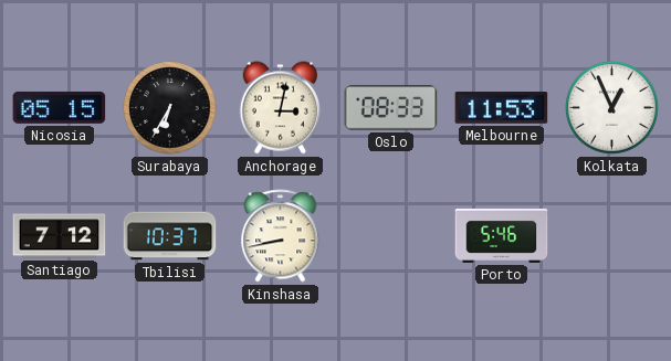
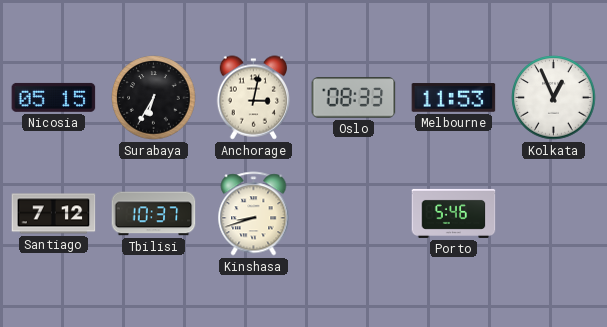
Kinshasa: 8:43 -> 8:42 (254, 214)
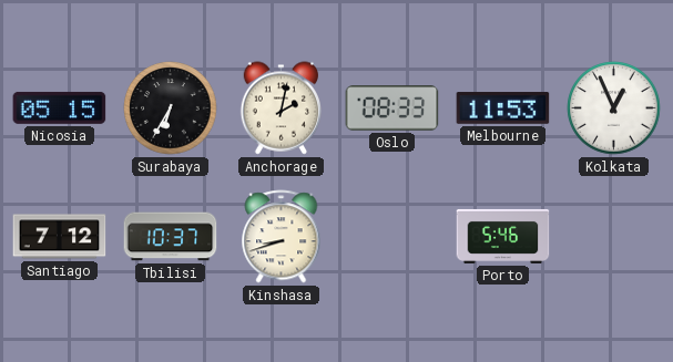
Anchorage: 3:02 -> 2:02 (281, 108)
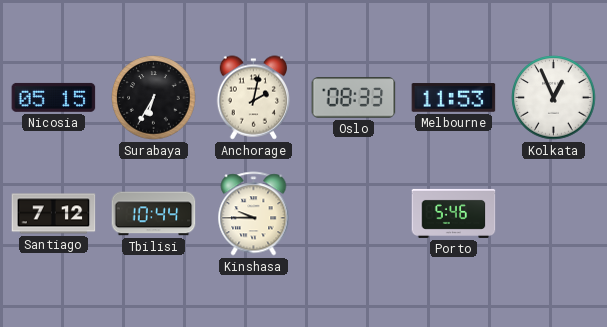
Tbilisi: 10:37 -> 10:44 (154, 214)
Kinshasa: 8:42 -> 9:45 (254, 214)
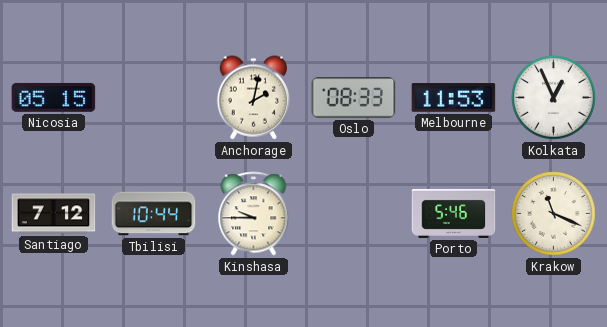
Surabaya: 6:35 -> none (154, 98)
Krakow: none -> 11:19 (554, 214)
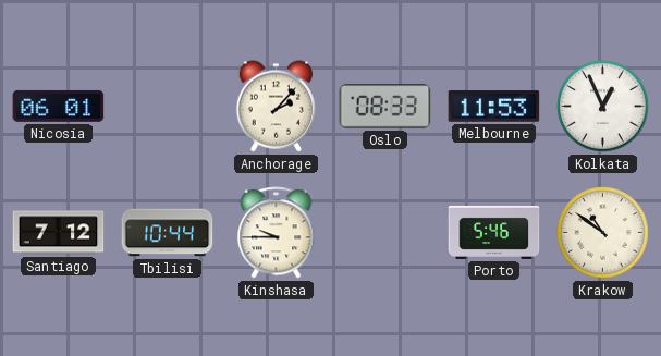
Nicosia: 05:15 -> 06:01 (59, 106)
Anchorage: 2:02 -> 2:07 (276, 107)
Krakow: 11:19 -> 10:51 (603, 233)
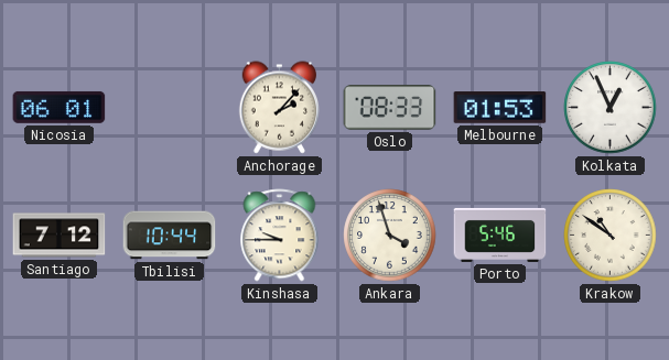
Melbourne: 11:53 -> 01:53 (500, 108)
Ankara: none -> 3:57 (390, 236)
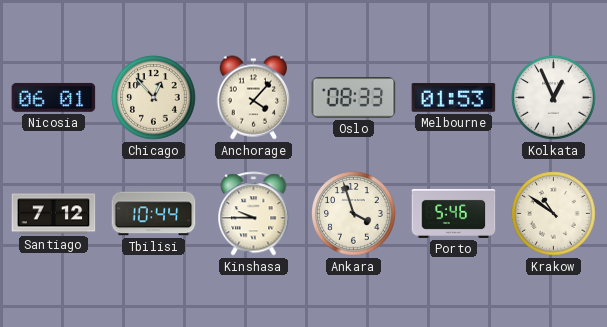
Chicago: none -> 12:53 (154, 98)
Anchorage: 2:07 -> 4:07 (253, 98)
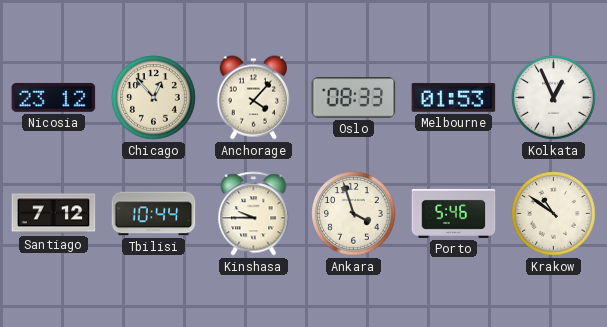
Nicosia: 06:01 -> 23:12 (54, 97)
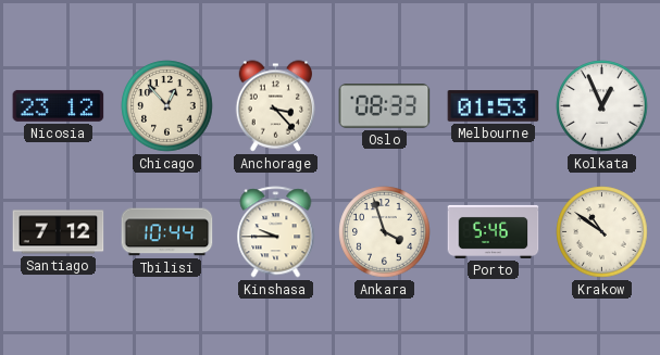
Anchorage: 4:07 -> 3:23 (275, 106)
